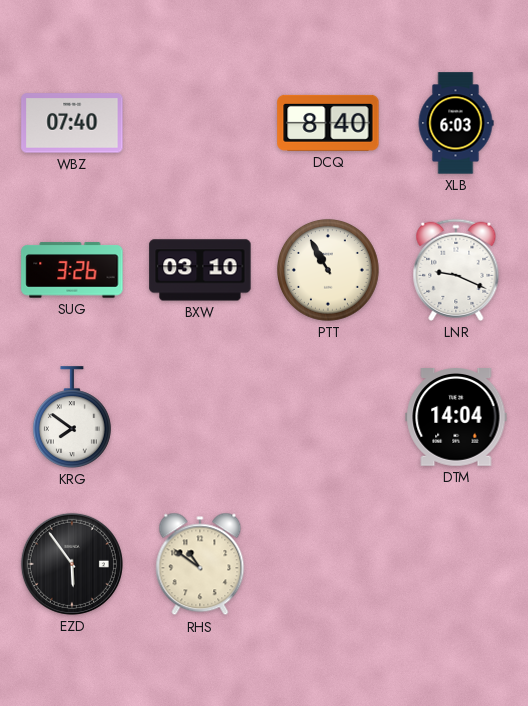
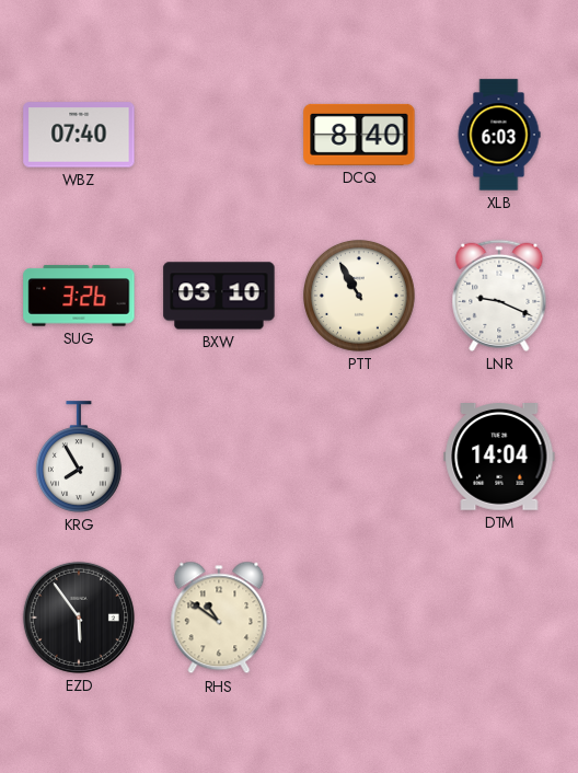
KRG: 7:51 -> 7:55 (79, 457)
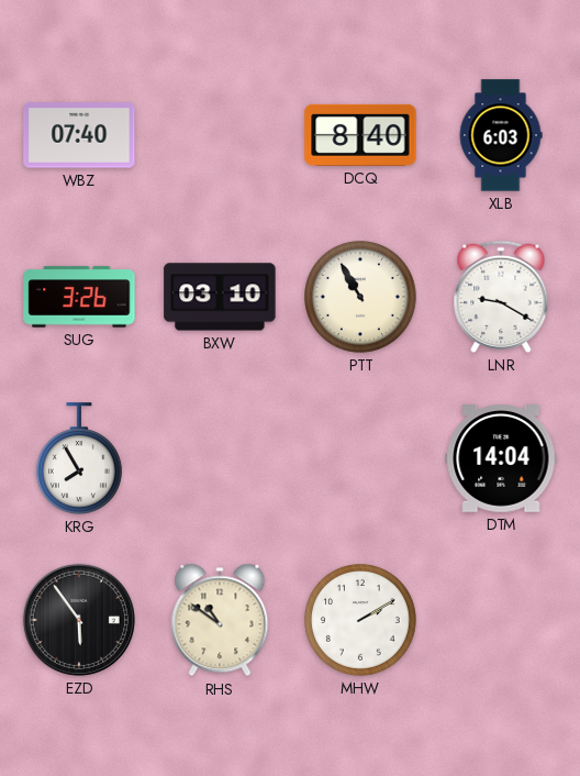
LNR: 9:19 -> 9:20 (501, 297)
MHW: none -> 2:10 (361, 621)
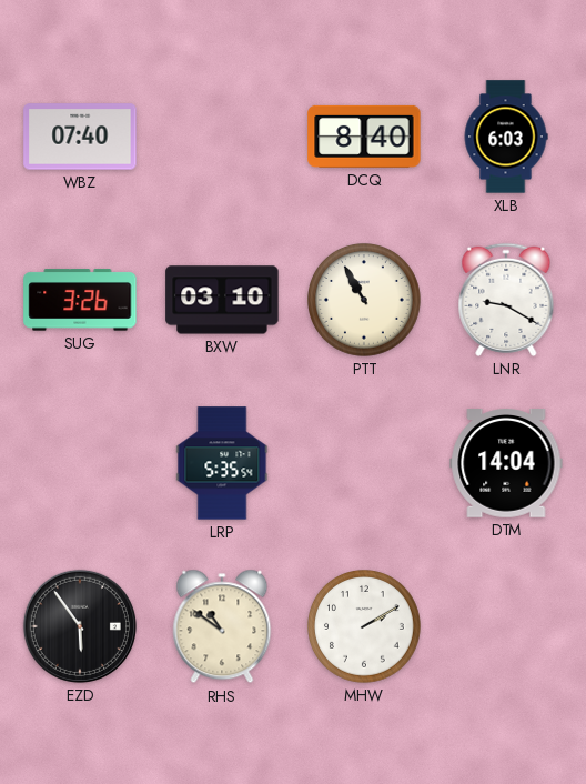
KRG: 7:55 -> none (79, 458)
LRP: none -> 5:35 (222, 463)
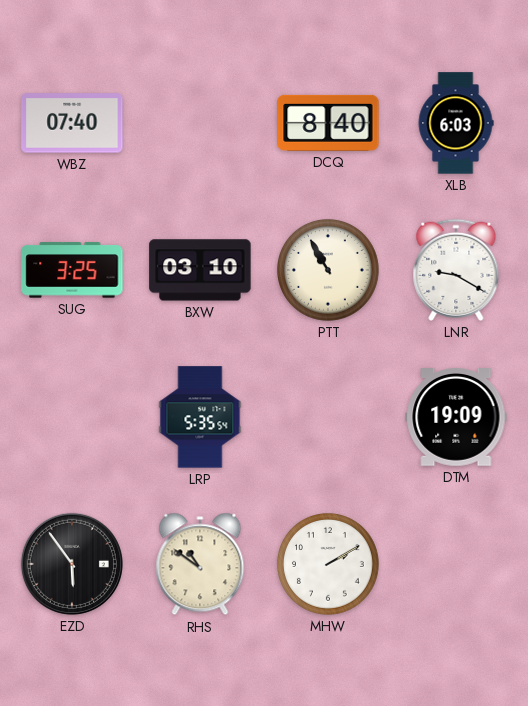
SUG: 3:26 -> 3:25 (72, 270)
DTM: 14:04 -> 19:09 (456, 418)
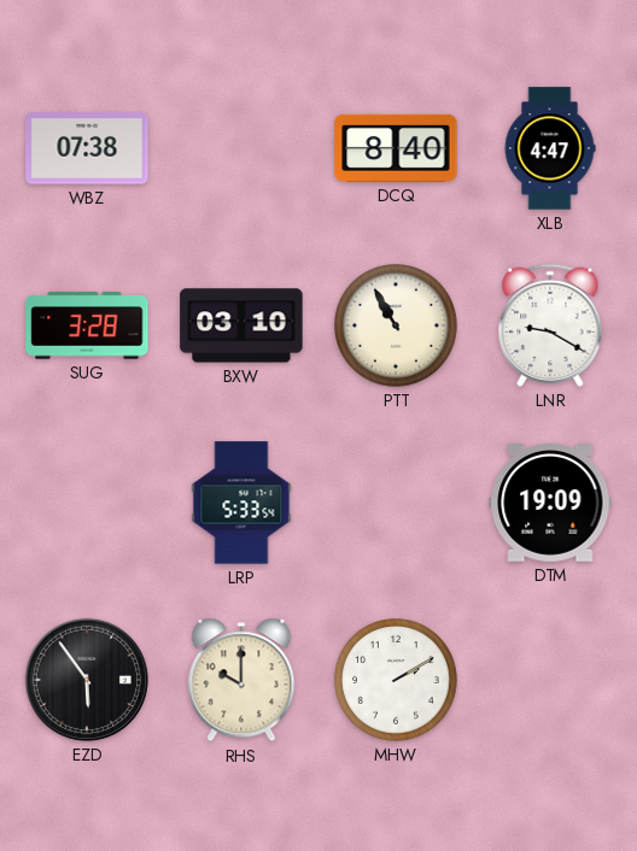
WBZ: 07:40 -> 07:38 (87, 148)
XLB: 6:03 -> 4:47 (550, 148)
SUG: 3:25 -> 3:28 (87, 325)
LRP: 5:35 -> 5:33 (241, 503)
RHS: 10:51 -> 10:00 (241, 680)
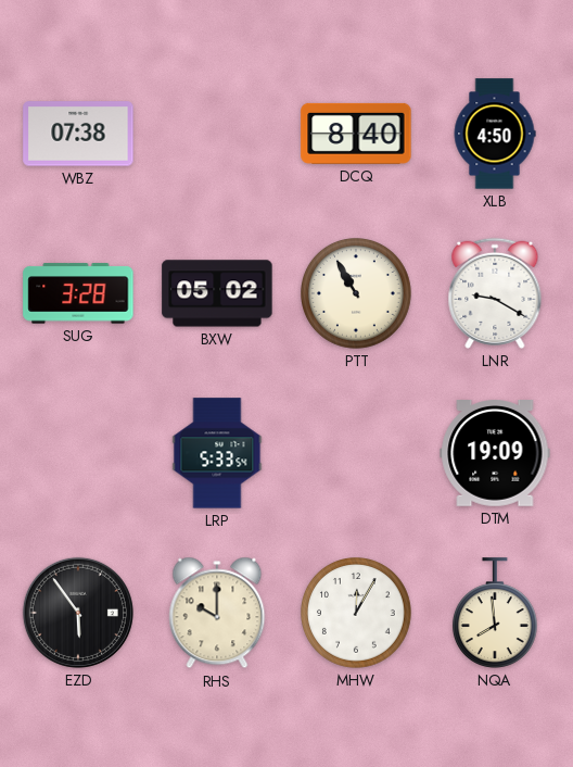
XLB: 4:47 -> 4:50 (495, 134)
BXW: 03:10 -> 05:02 (217, 293)
MHW: 2:10 -> 12:05 (357, 614)
NQA: none -> 7:59 (495, 613)
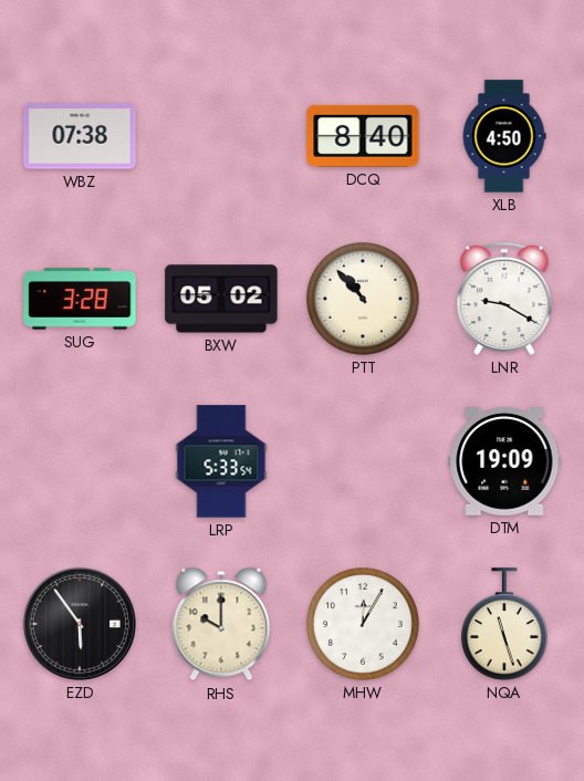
PTT: 10:55 -> 10:53 (364, 300)
NQA: 7:59 -> 11:27 (504, 624)
